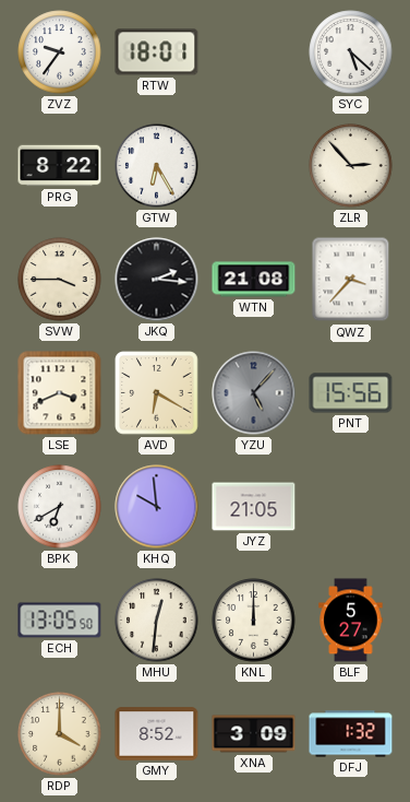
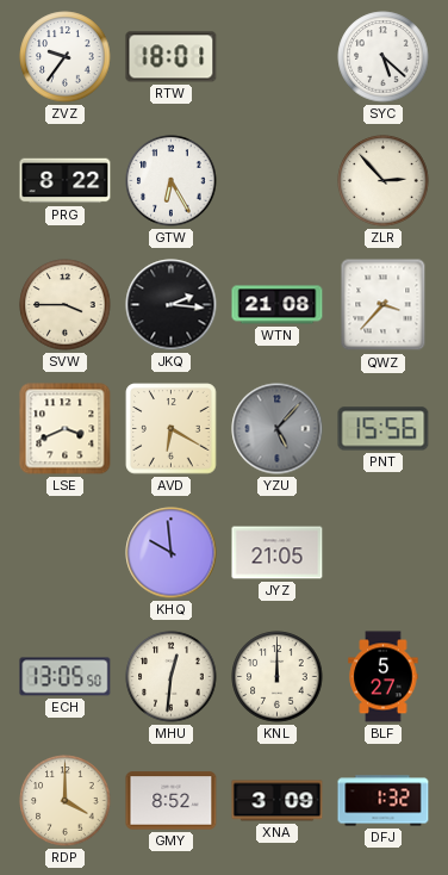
BPK: 6:40 -> none (60, 507)
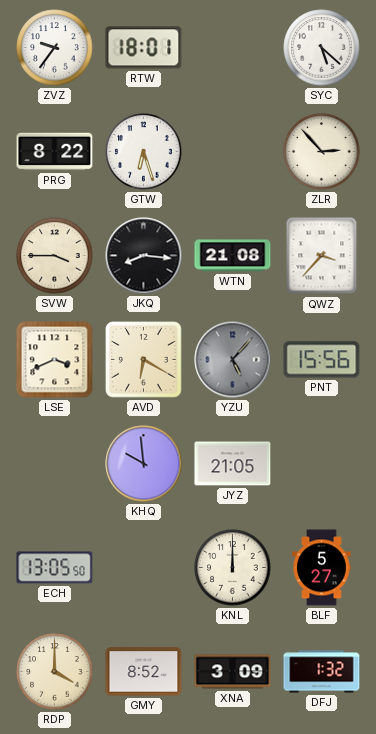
GTW: 6:25 -> 6:27 (144, 152)
JKQ: 2:16 -> 8:16 (144, 256)
MHU: 12:31 -> none (172, 677)
